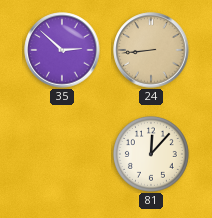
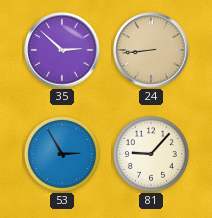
53: none -> 2:55 (62, 154)
81: 12:07 -> 9:07 (151, 154)
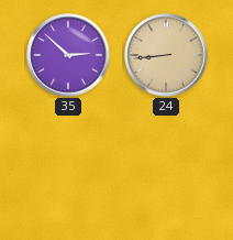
53: 2:55 -> none (62, 154)
81: 9:07 -> none (151, 154)
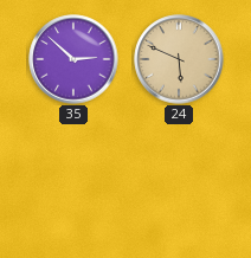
24: 8:44 -> 5:49 (179, 59)
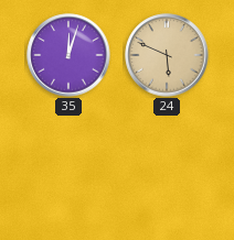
35: 2:52 -> 12:03 (68, 55)
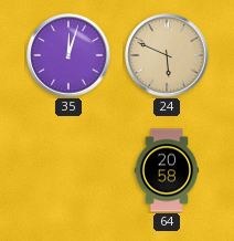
64: none -> 20:58 (167, 170)
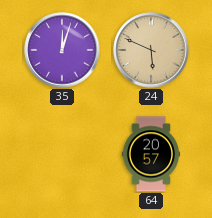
64: 20:58 -> 20:57 (151, 154)
